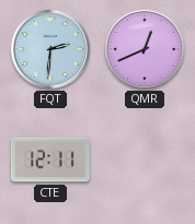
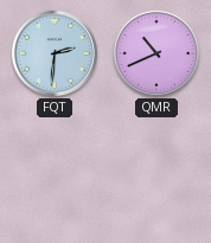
QMR: 12:41 -> 10:41 (156, 53)
CTE: 12:11 -> none (50, 160)
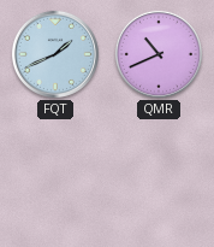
FQT: 2:31 -> 1:41 (55, 54)
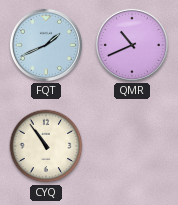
CYQ: none -> 10:54 (46, 146)
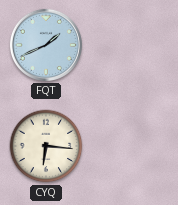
QMR: 10:41 -> none (132, 45)
CYQ: 10:54 -> 6:16 (46, 146)
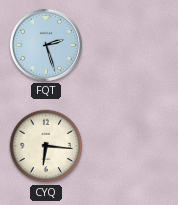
FQT: 1:41 -> 2:27 (46, 45)
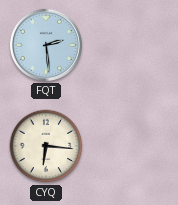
FQT: 2:27 -> 2:29 (46, 45)
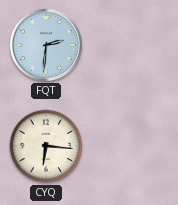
FQT: 2:29 -> 2:31 (46, 45)
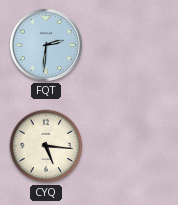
CYQ: 6:16 -> 5:16 (46, 146)
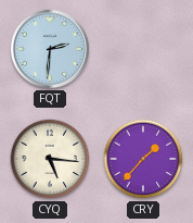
CRY: none -> 1:37 (143, 159)
